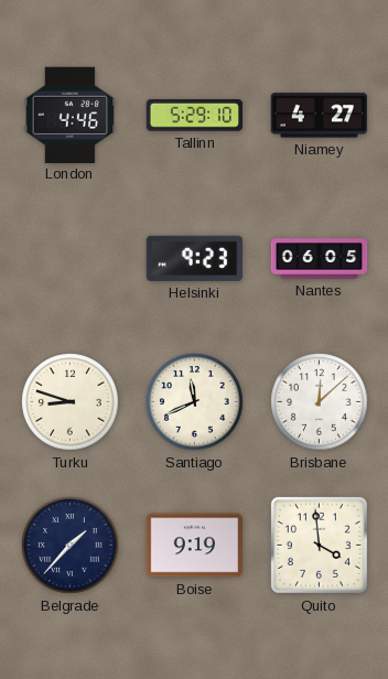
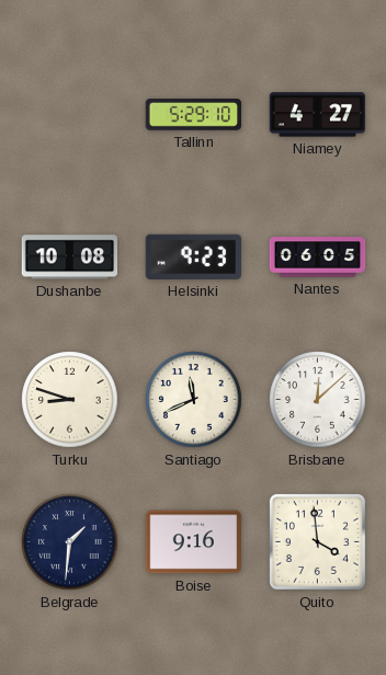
London: 4:46 -> none (71, 115)
Dushanbe: none -> 10:08 (70, 258)
Belgrade: 1:37 -> 1:31 (70, 542)
Boise: 9:19 -> 9:16 (193, 542)
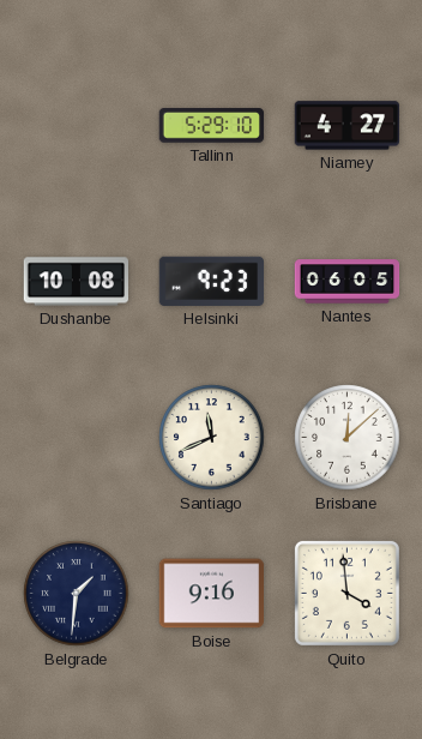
Turku: 8:48 -> none (70, 400)
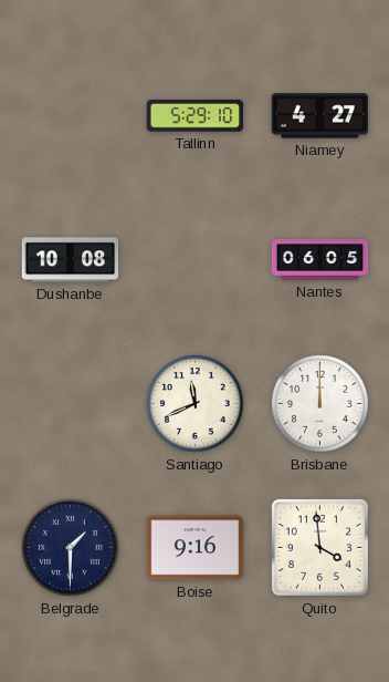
Helsinki: 9:23 -> none (211, 281)
Brisbane: 12:08 -> 12:00 (320, 404)
Belgrade: 1:31 -> 1:30 (71, 548)
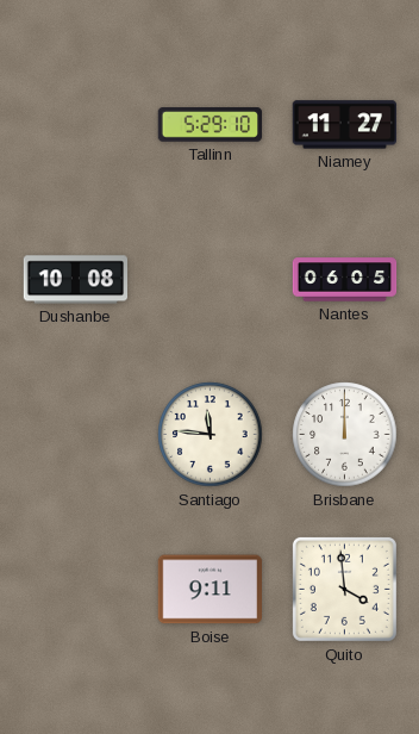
Niamey: 4:27 -> 11:27 (344, 125)
Santiago: 11:41 -> 11:46 (211, 435)
Belgrade: 1:30 -> none (71, 548)
Boise: 9:16 -> 9:11 (209, 590)
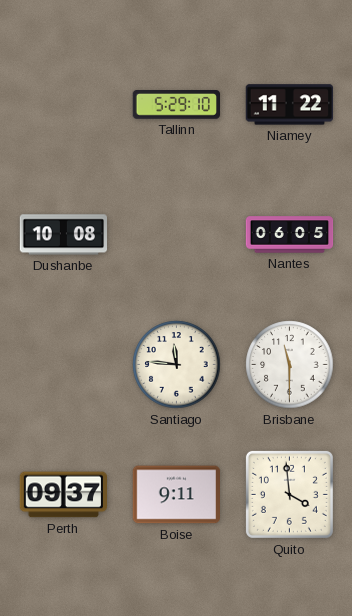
Niamey: 11:27 -> 11:22 (289, 105)
Brisbane: 12:00 -> 11:30 (290, 365)
Perth: none -> 09:37 (63, 495)
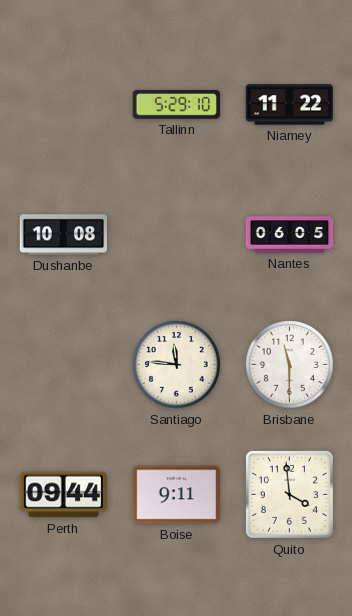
Perth: 09:37 -> 09:44 (63, 495)
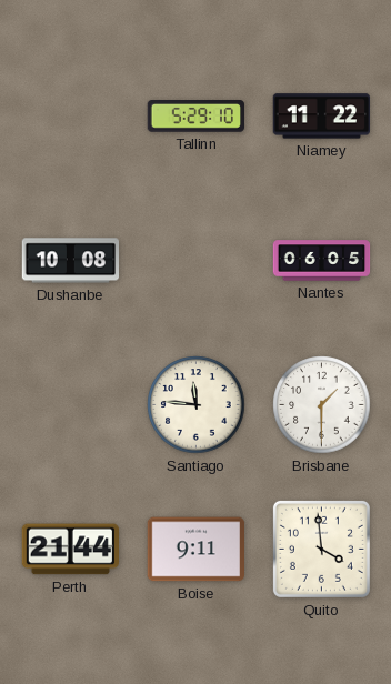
Brisbane: 11:30 -> 1:30 (322, 405)
Perth: 09:44 -> 21:44 (70, 550)
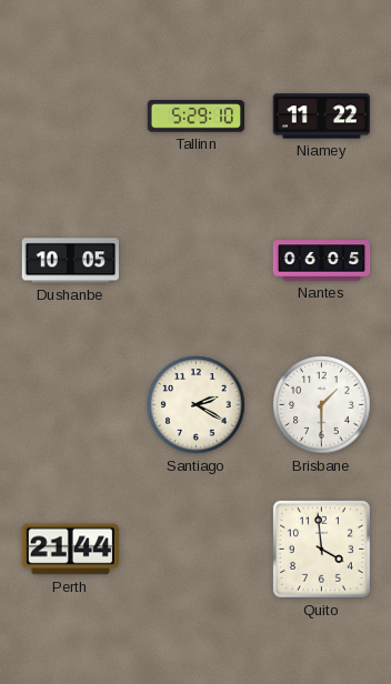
Dushanbe: 10:08 -> 10:05 (71, 261)
Santiago: 11:46 -> 2:20 (197, 405)
Boise: 9:11 -> none (195, 550)
